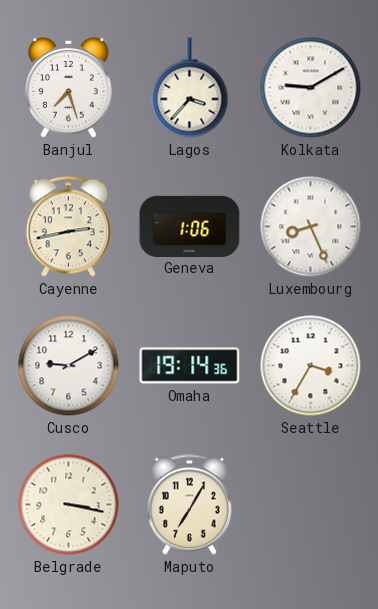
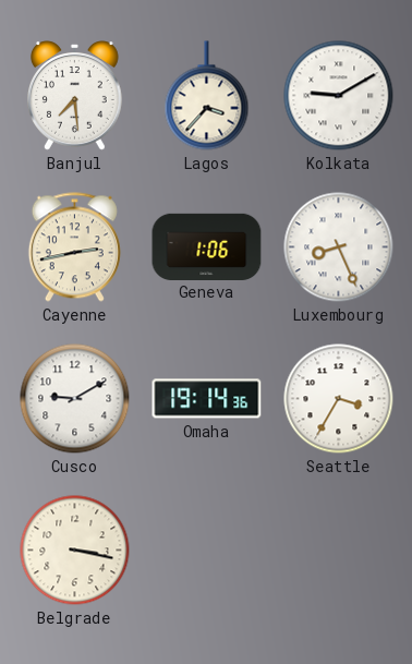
Banjul: 7:27 -> 7:29 (75, 96)
Maputo: 7:05 -> none (189, 505)
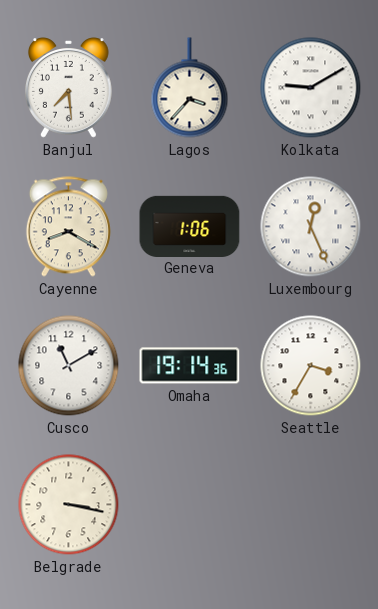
Cayenne: 2:43 -> 8:20 (68, 227)
Luxembourg: 8:26 -> 12:26 (311, 227)
Cusco: 9:10 -> 11:10 (69, 366)
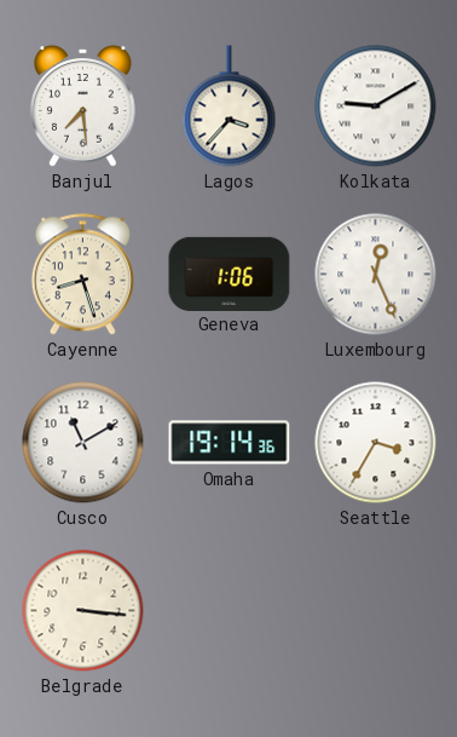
Cayenne: 8:20 -> 8:27 (82, 275)
Belgrade: 3:17 -> 3:16 (83, 611)
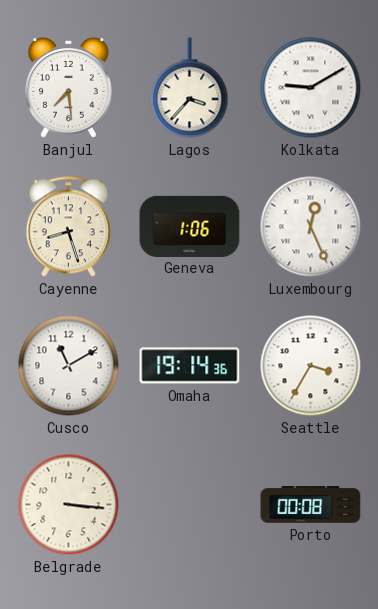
Porto: none -> 00:08 (311, 505)
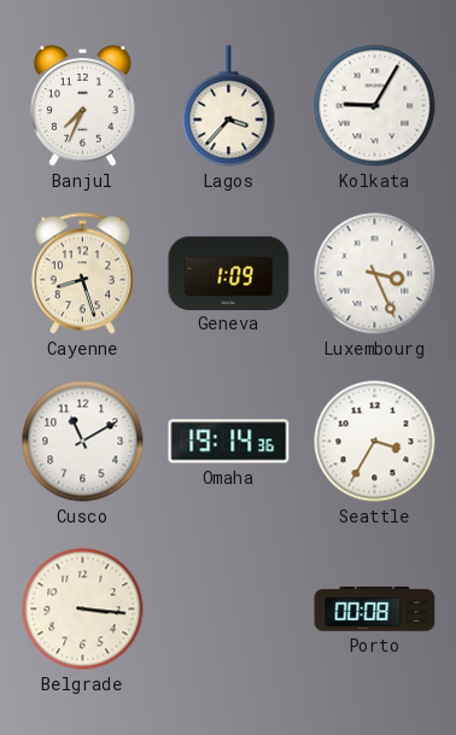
Banjul: 7:29 -> 7:34 (83, 106)
Kolkata: 9:10 -> 9:05 (375, 106)
Geneva: 1:06 -> 1:09 (229, 273)
Luxembourg: 12:26 -> 3:26 (375, 274)
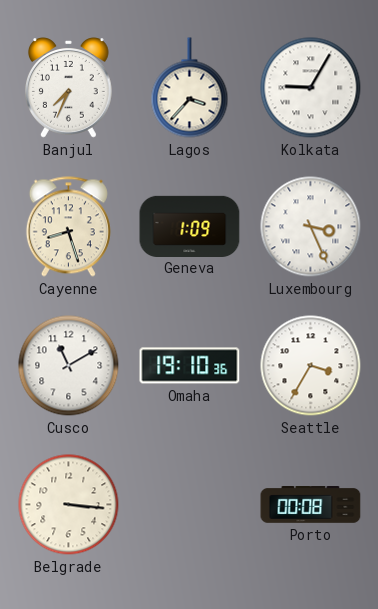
Omaha: 19:14 -> 19:10 (190, 366)
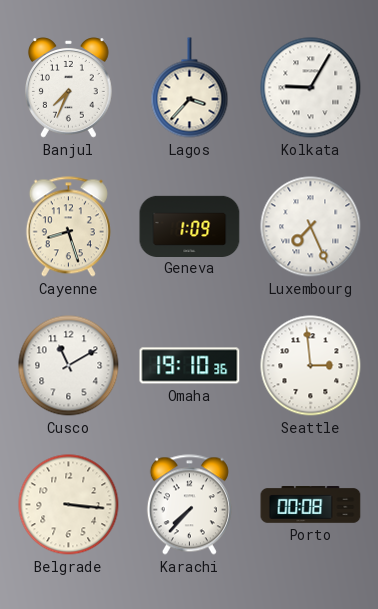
Luxembourg: 3:26 -> 7:26 (311, 227)
Seattle: 3:35 -> 2:59 (311, 366)
Karachi: none -> 7:37 (189, 505)
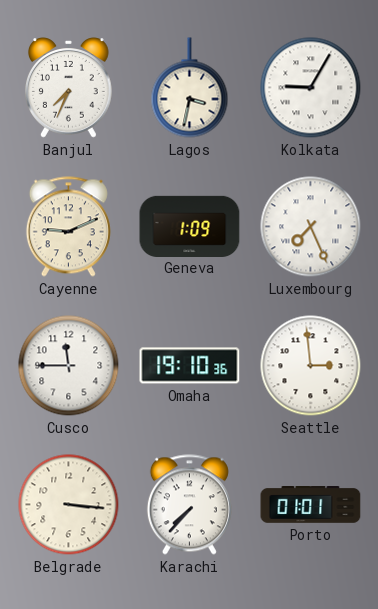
Lagos: 3:37 -> 3:32 (190, 88)
Cayenne: 8:27 -> 9:11 (68, 227)
Cusco: 11:10 -> 11:45 (69, 366)
Porto: 00:08 -> 01:01 (311, 505)
